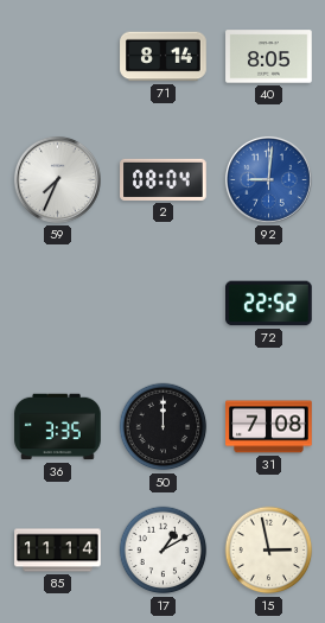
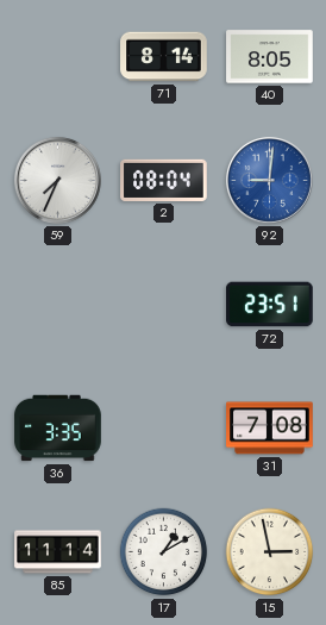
72: 22:52 -> 23:51 (270, 305)
50: 12:00 -> none (164, 427)
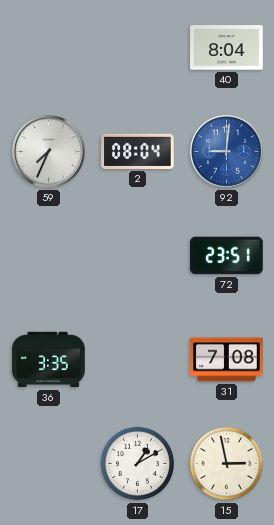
71: 8:14 -> none (164, 57)
40: 8:05 -> 8:04 (227, 48)
85: 11:14 -> none (58, 552)
